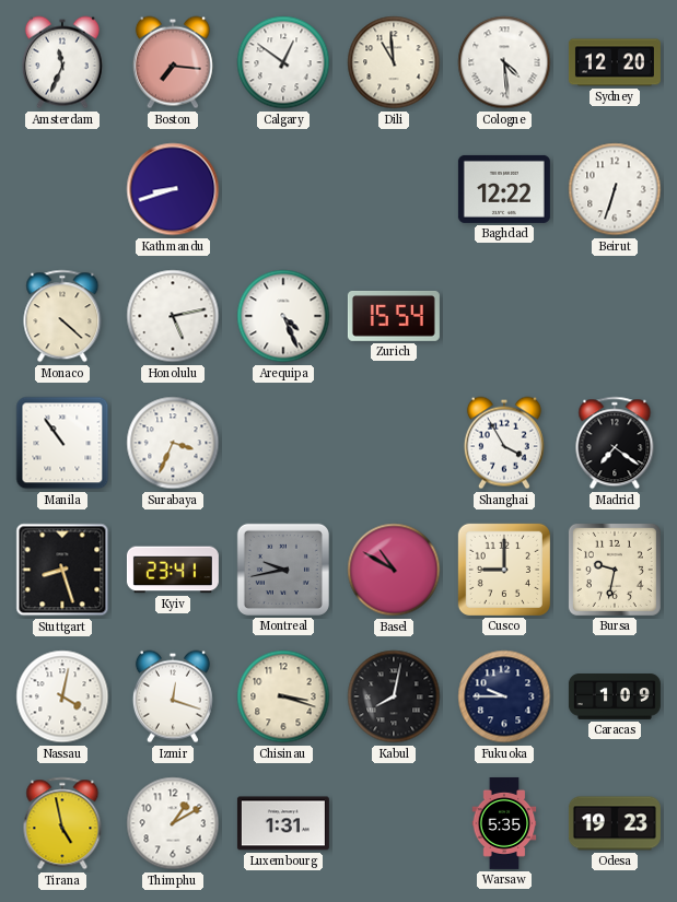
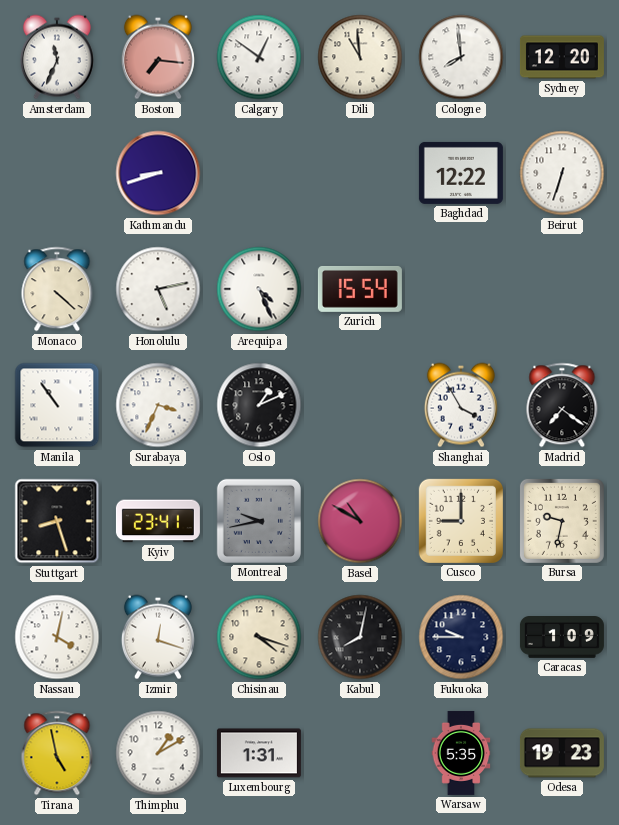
Cologne: 4:29 -> 7:59 (461, 57)
Oslo: none -> 1:11 (259, 405)
Chisinau: 3:18 -> 4:18 (259, 637)
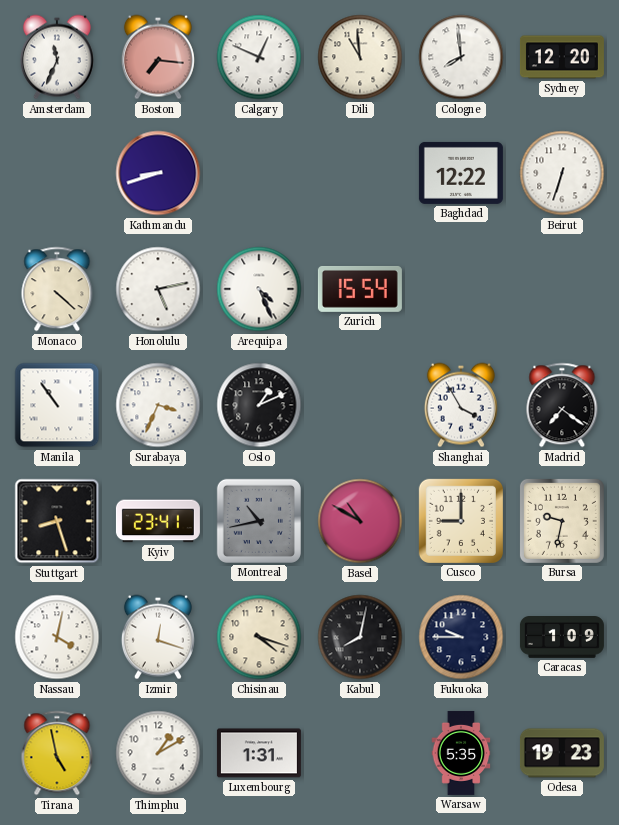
Calgary: 12:51 -> 12:49 (259, 57)
Montreal: 9:43 -> 10:43 (259, 521)
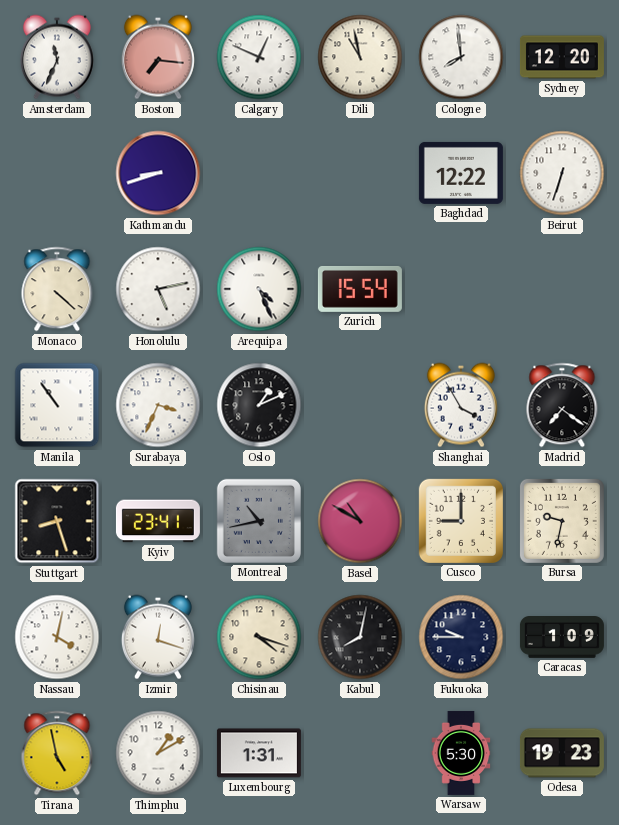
Dili: 10:59 -> 10:58 (360, 57)
Warsaw: 5:35 -> 5:30 (461, 753)
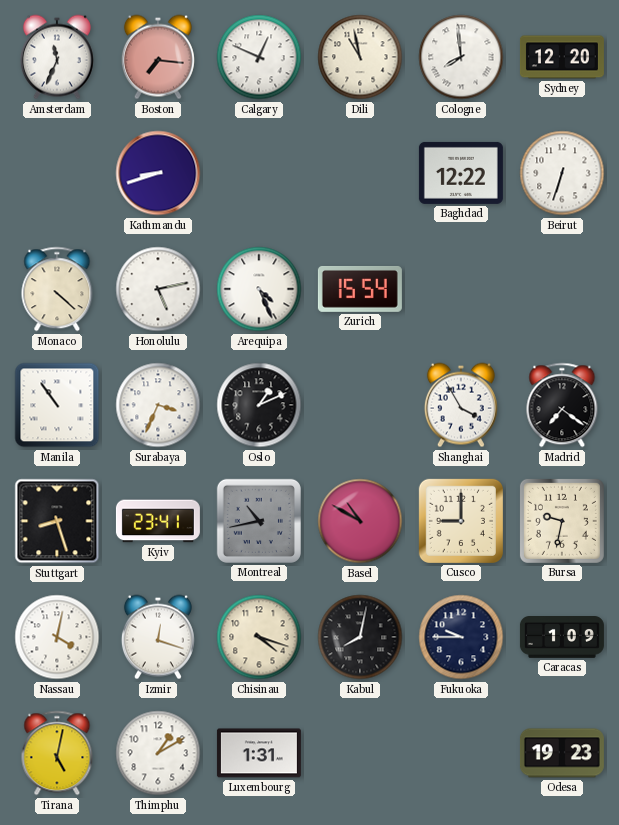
Tirana: 4:58 -> 5:02 (57, 753)
Warsaw: 5:30 -> none (461, 753)
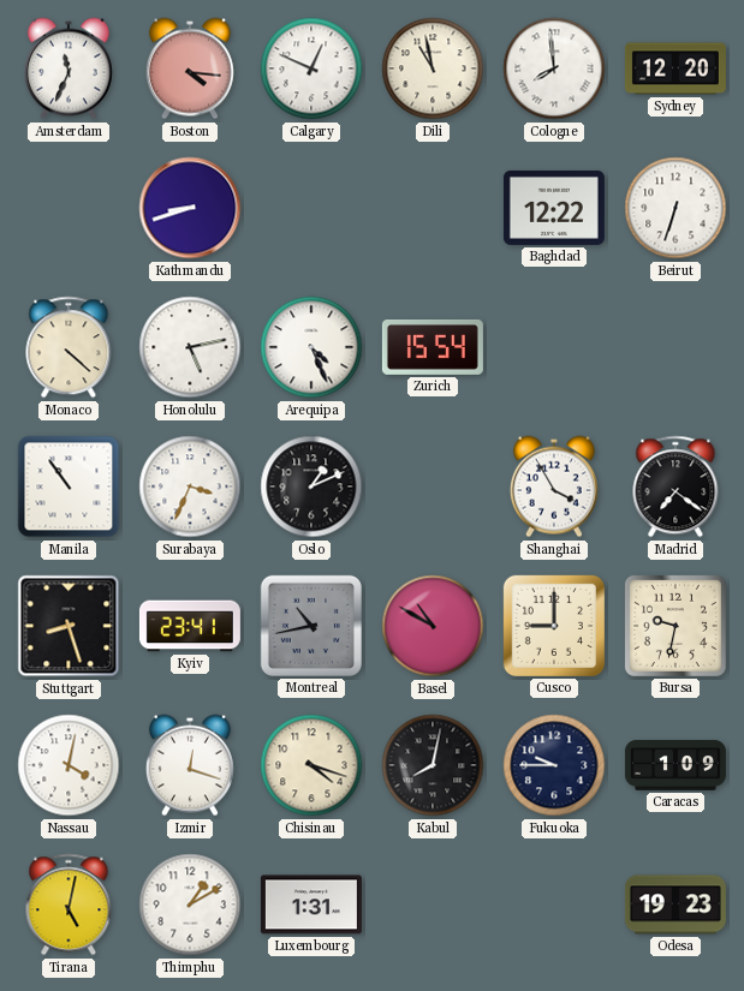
Boston: 7:16 -> 4:16 (190, 68)
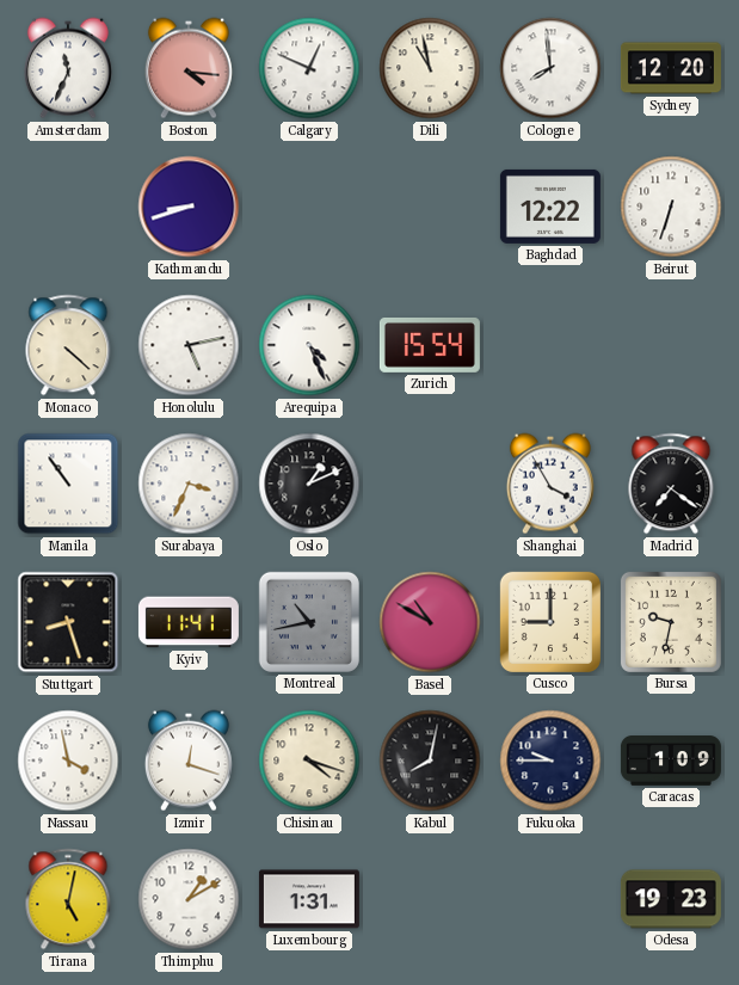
Kyiv: 23:41 -> 11:41 (189, 622)
Nassau: 4:02 -> 3:58 (68, 761)
